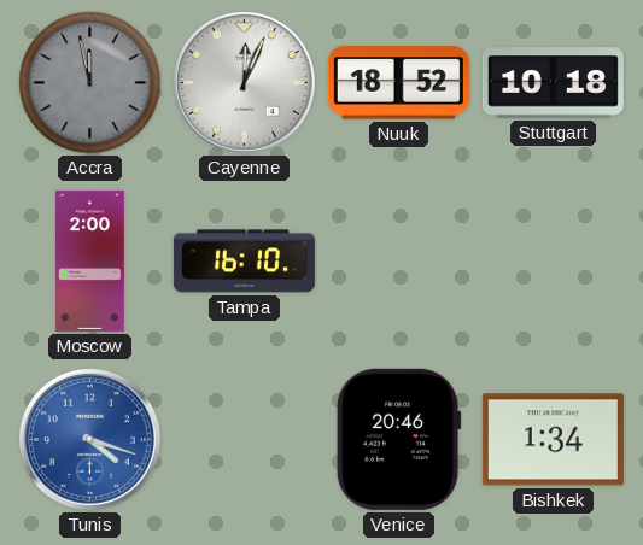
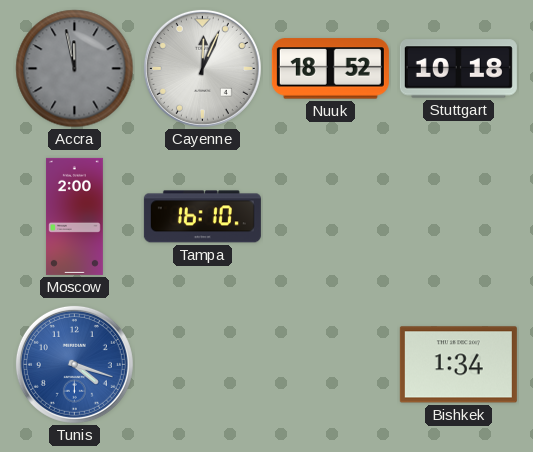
Venice: 20:46 -> none (398, 439)
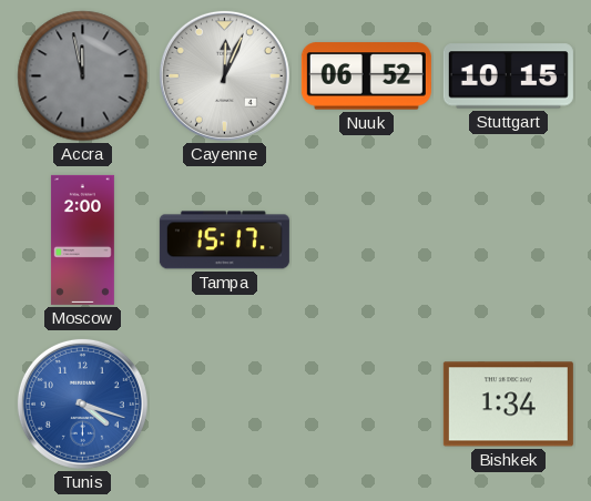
Nuuk: 18:52 -> 06:52 (366, 76)
Stuttgart: 10:18 -> 10:15 (508, 76)
Tampa: 16:10 -> 15:17 (224, 241)
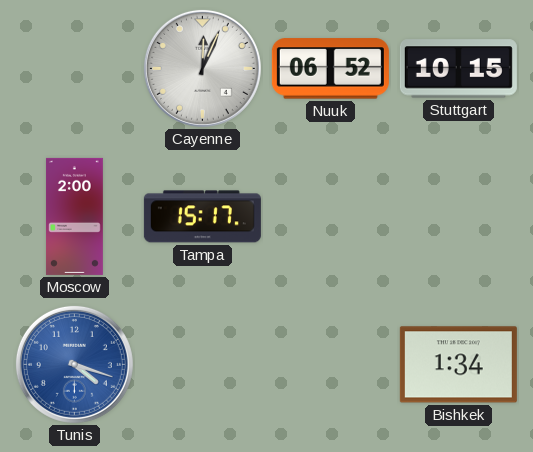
Accra: 11:58 -> none (83, 76)
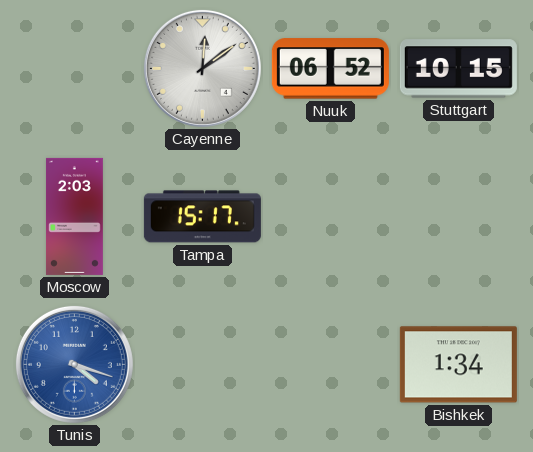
Cayenne: 12:04 -> 12:09 (202, 68)
Moscow: 2:00 -> 2:03 (74, 216)
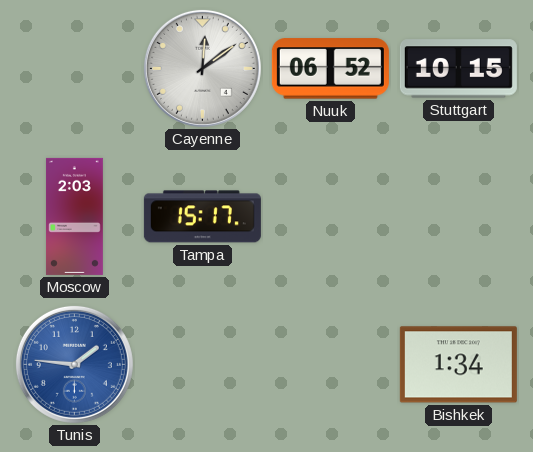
Tunis: 4:18 -> 1:46 (74, 364)
